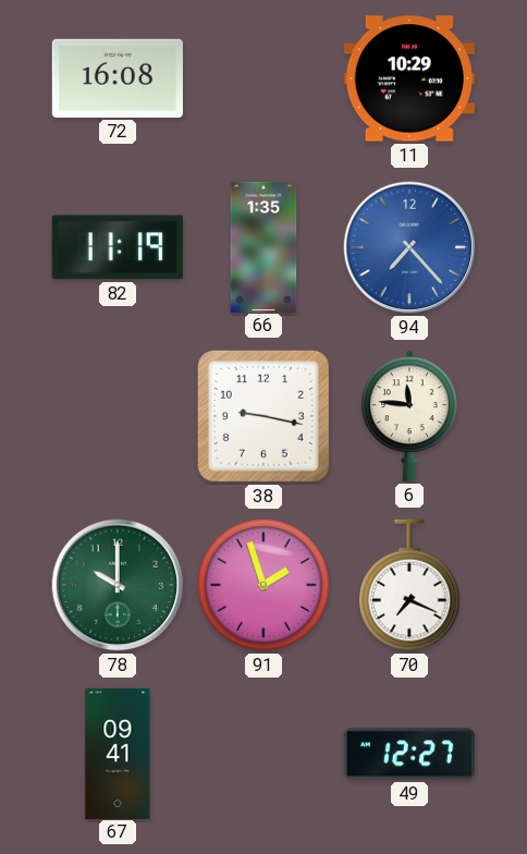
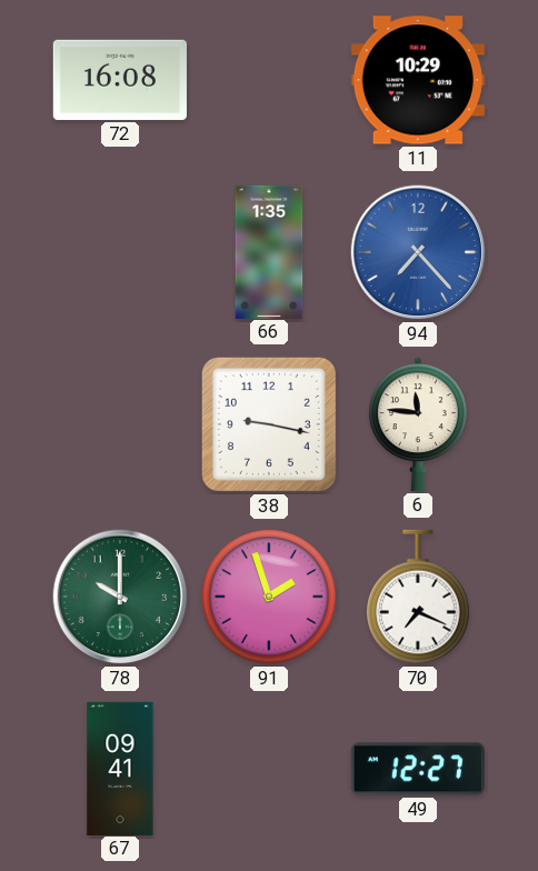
82: 11:19 -> none (118, 247)
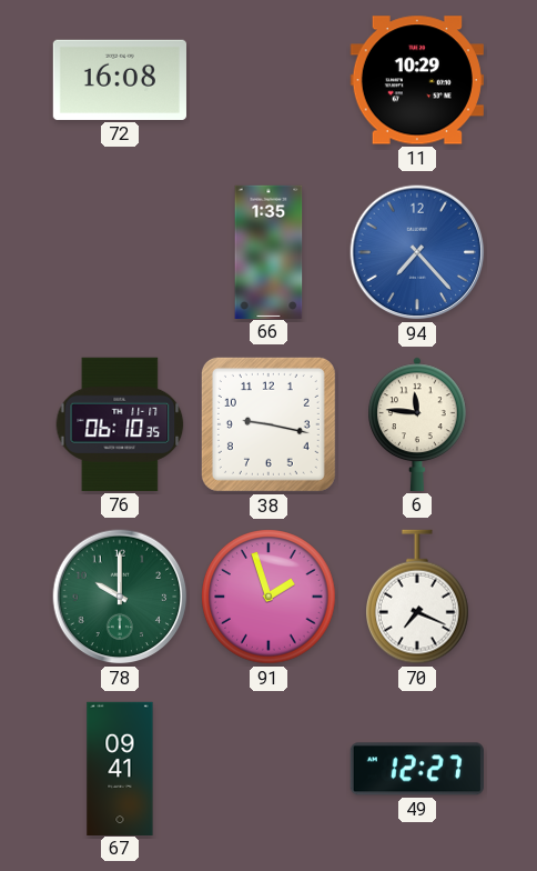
76: none -> 06:10 (120, 424)
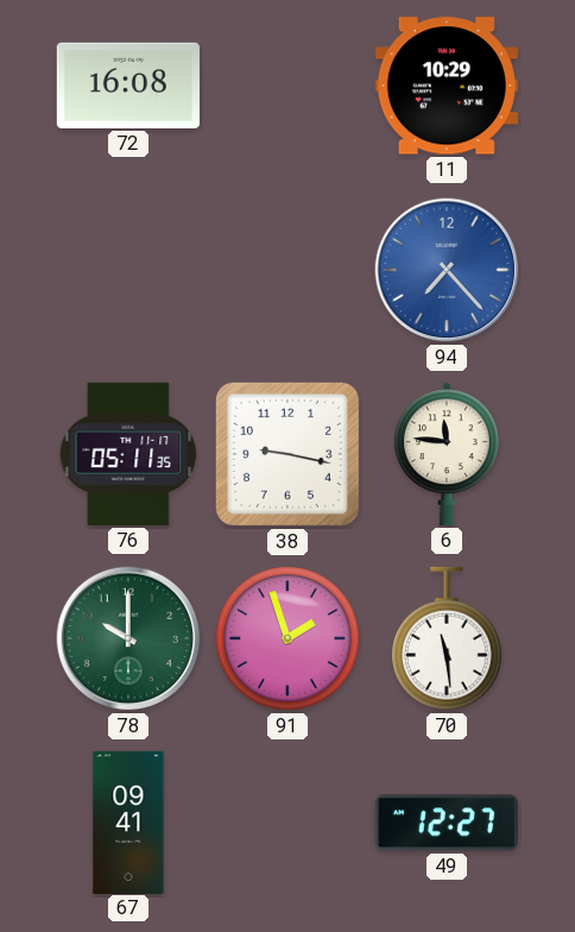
66: 1:35 -> none (268, 251)
76: 06:10 -> 05:11 (128, 454)
70: 7:19 -> 11:29 (448, 638)
